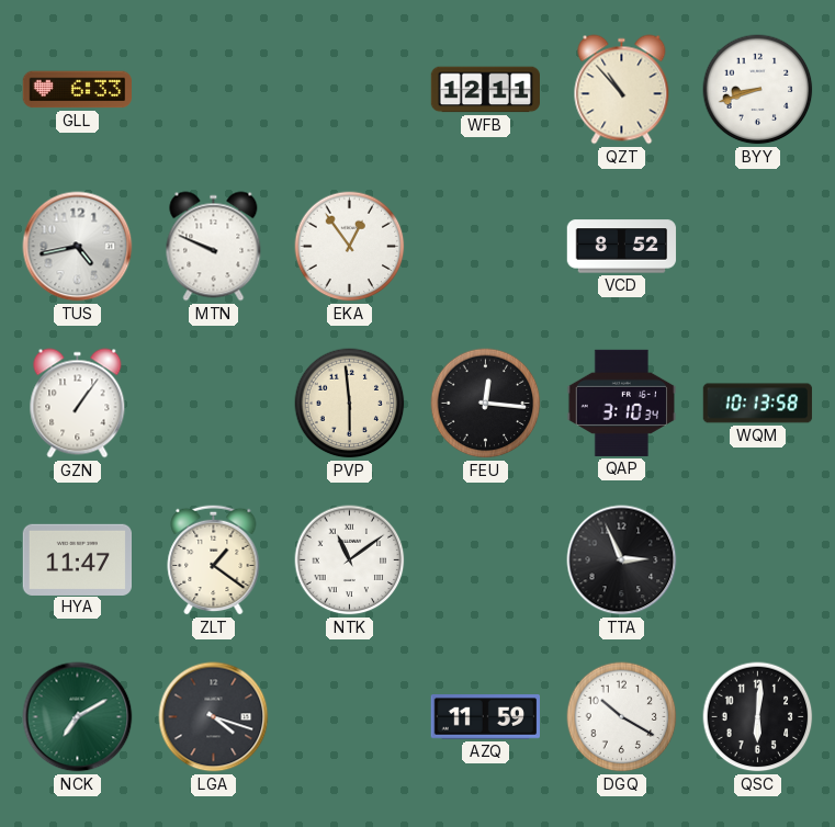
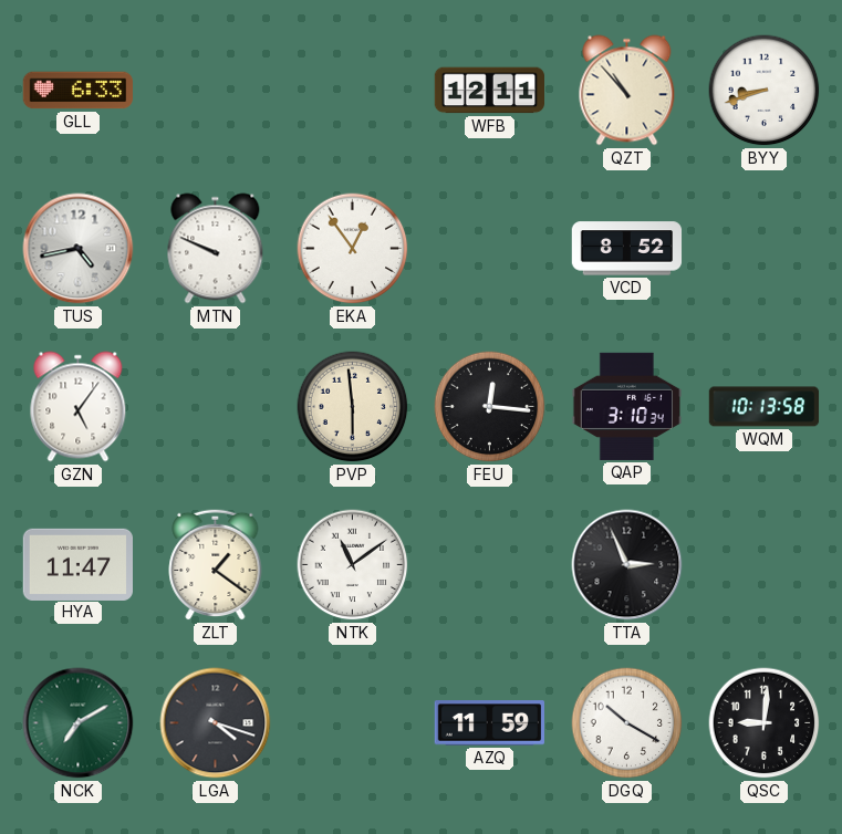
GZN: 1:06 -> 5:06 (79, 407)
QSC: 6:01 -> 9:01 (765, 723)
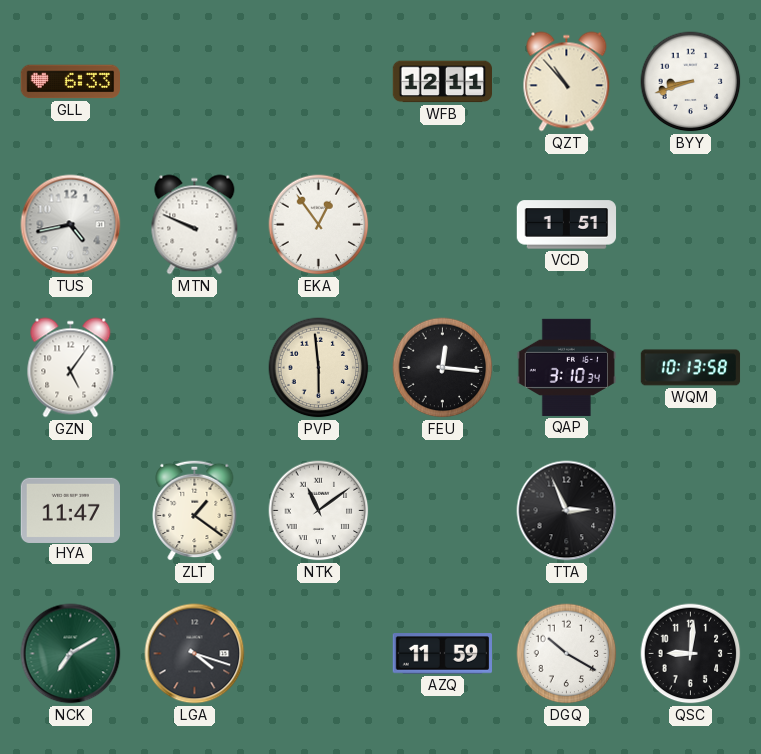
VCD: 8:52 -> 1:51 (567, 225)
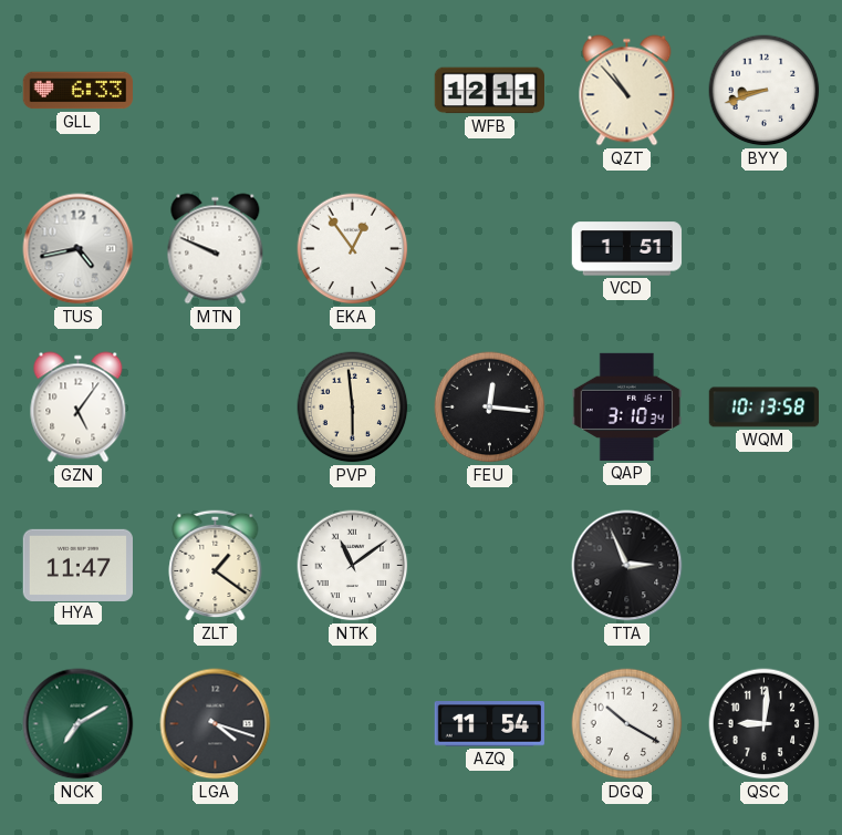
AZQ: 11:59 -> 11:54 (489, 724)
